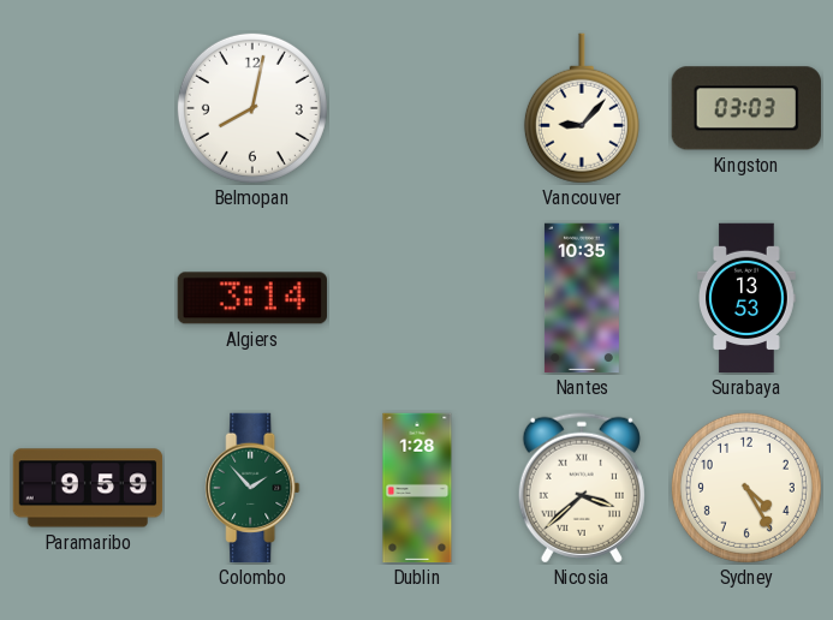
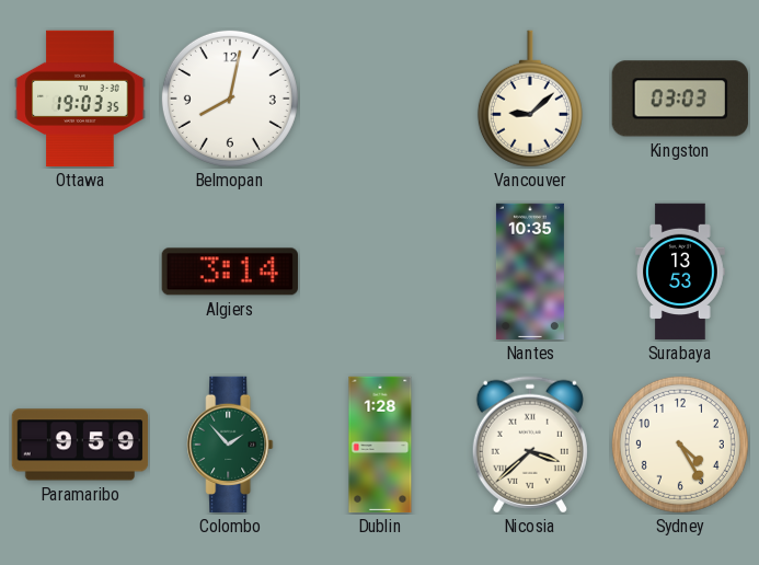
Ottawa: none -> 19:03 (80, 99)
Vancouver: 9:07 -> 9:08 (530, 99)
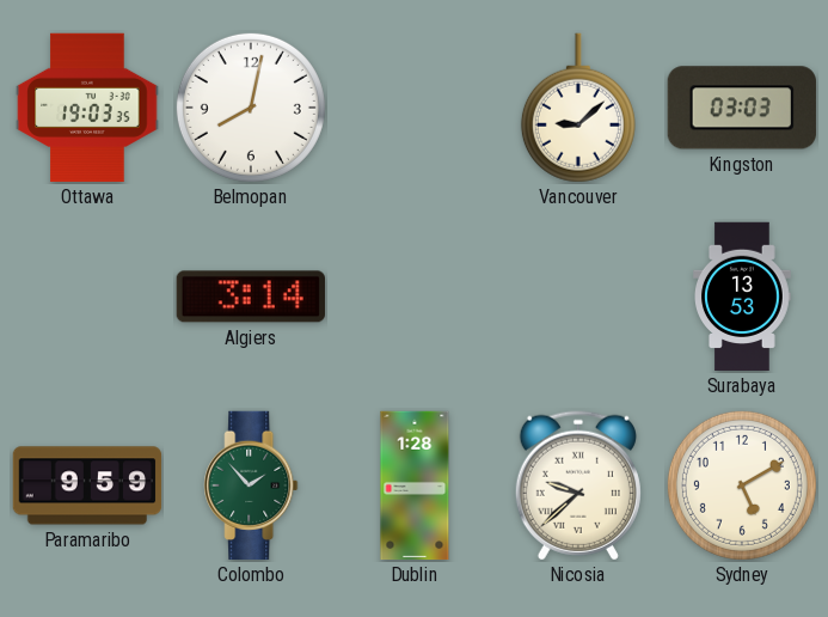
Nantes: 10:35 -> none (530, 272)
Nicosia: 3:38 -> 9:38 (578, 485)
Sydney: 4:25 -> 5:10 (742, 485)
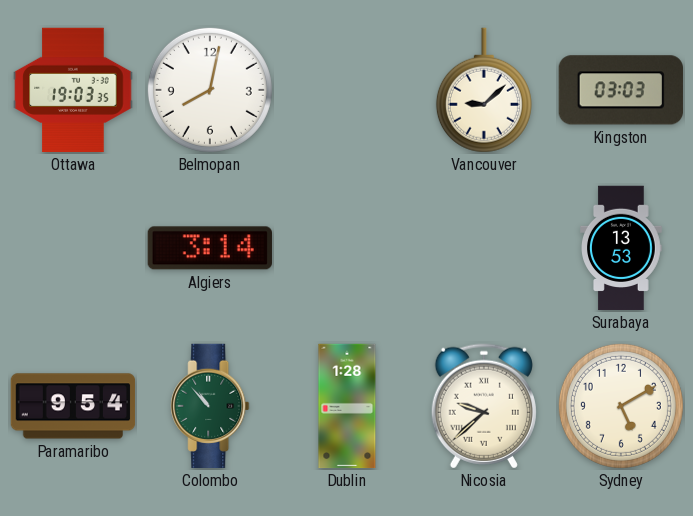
Paramaribo: 9:59 -> 9:54 (73, 406)
Colombo: 1:53 -> 10:53 (210, 406)
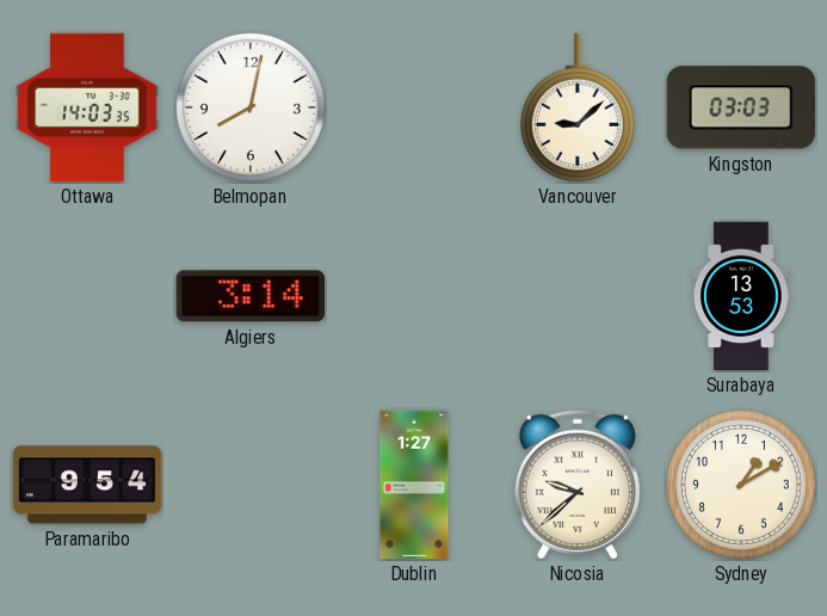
Ottawa: 19:03 -> 14:03 (87, 107)
Colombo: 10:53 -> none (210, 406)
Dublin: 1:28 -> 1:27 (414, 485)
Sydney: 5:10 -> 1:10 (741, 485)
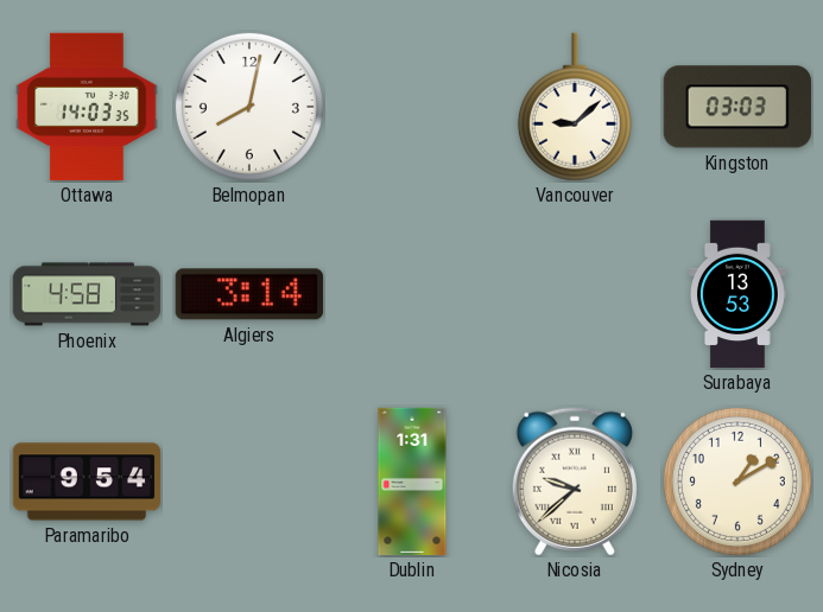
Phoenix: none -> 4:58 (87, 294)
Dublin: 1:27 -> 1:31 (412, 482)
